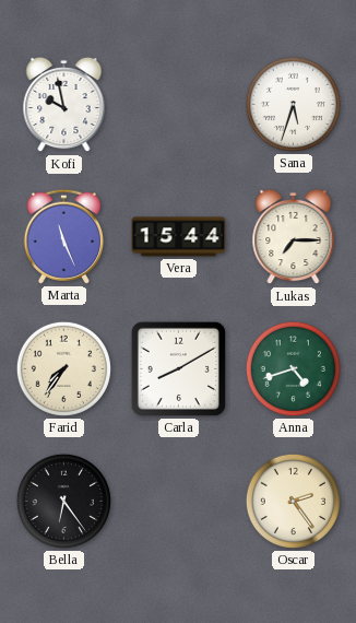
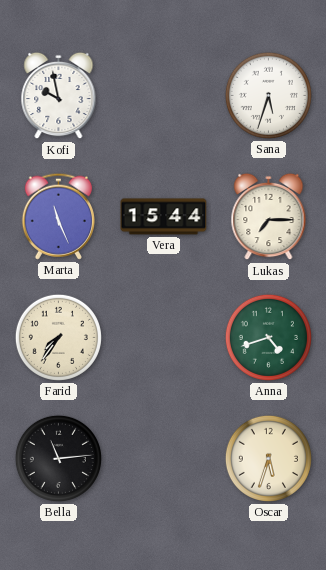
Carla: 8:10 -> none (178, 368)
Bella: 6:24 -> 11:14 (58, 458)
Oscar: 2:24 -> 5:33 (268, 458)
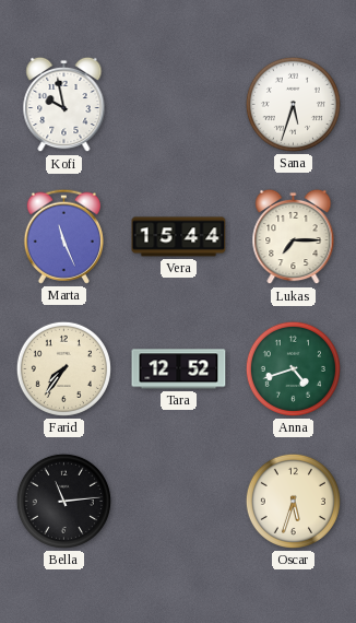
Tara: none -> 12:52 (179, 369)
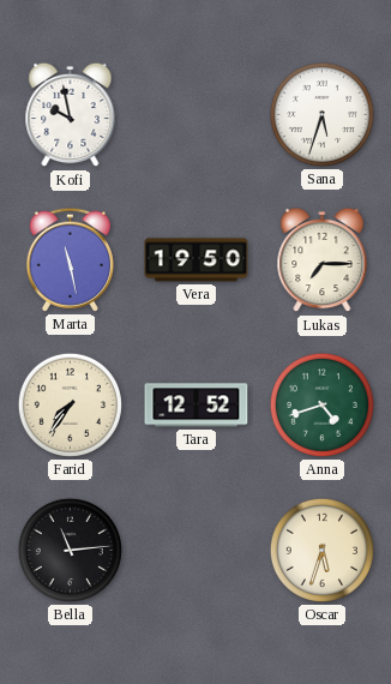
Marta: 11:26 -> 11:28 (70, 259)
Vera: 15:44 -> 19:50 (197, 260)
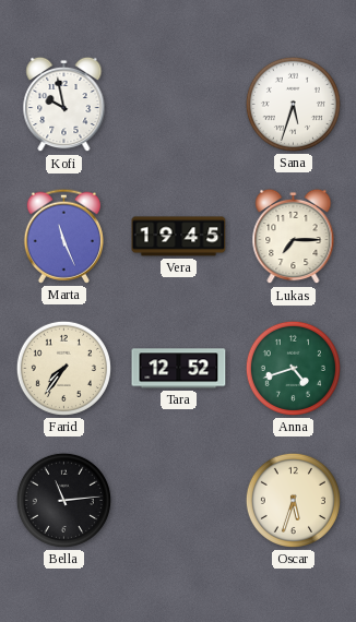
Marta: 11:28 -> 11:26 (63, 236)
Vera: 19:50 -> 19:45 (179, 237)
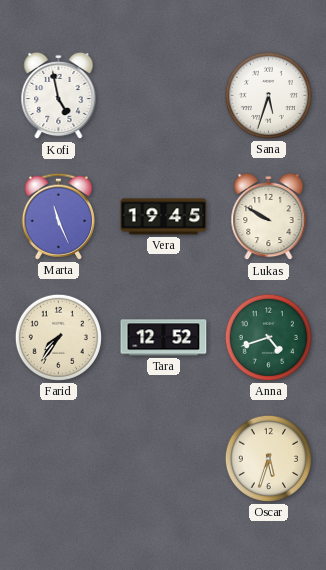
Kofi: 9:58 -> 4:58 (59, 96)
Lukas: 7:15 -> 9:50 (269, 217)
Bella: 11:14 -> none (63, 500)
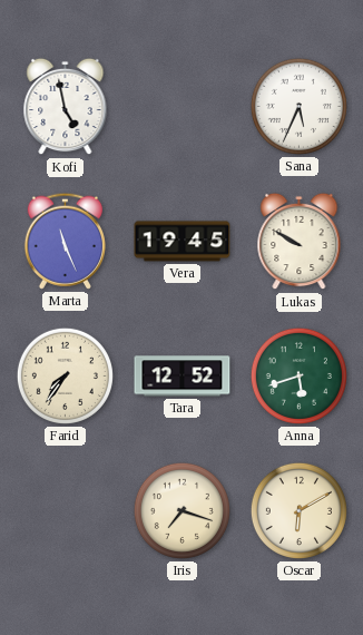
Sana: 5:33 -> 5:34 (298, 106)
Anna: 4:42 -> 5:42 (298, 375)
Iris: none -> 7:18 (181, 510)
Oscar: 5:33 -> 6:10 (298, 510)
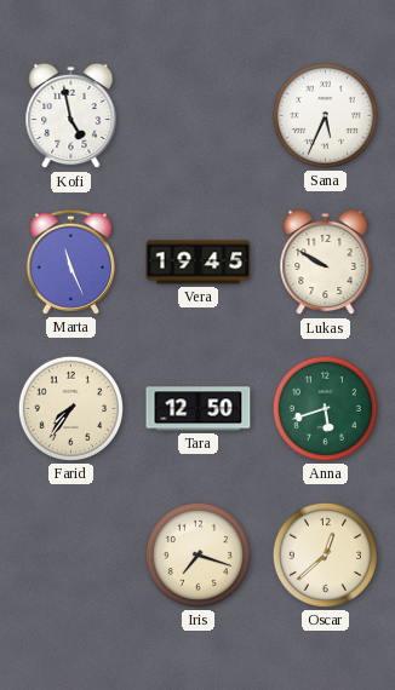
Tara: 12:52 -> 12:50 (199, 409)
Oscar: 6:10 -> 12:38 (325, 554)
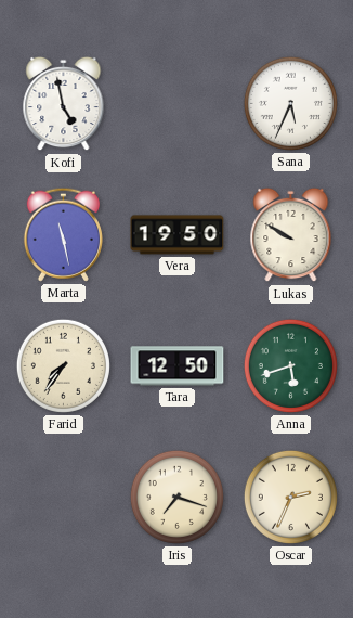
Marta: 11:26 -> 11:28 (63, 234)
Vera: 19:45 -> 19:50 (178, 235)
Oscar: 12:38 -> 2:34 (290, 497)
